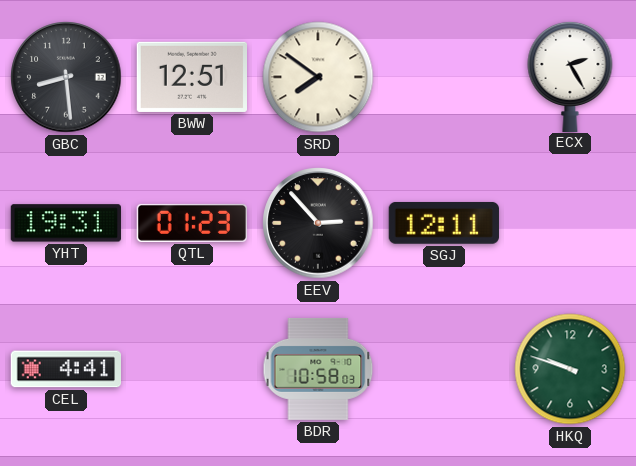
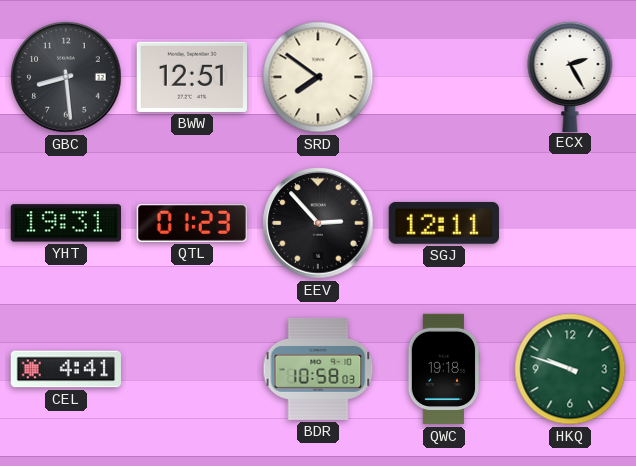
QWC: none -> 19:18 (444, 369)
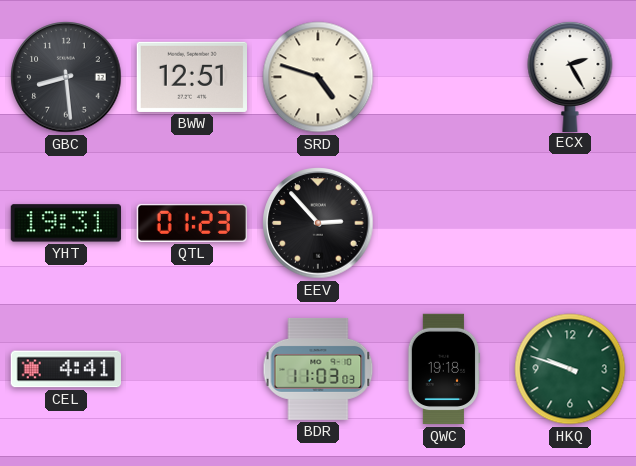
SRD: 7:51 -> 4:48 (318, 77)
SGJ: 12:11 -> none (444, 223)
BDR: 10:58 -> 11:03 (318, 369)
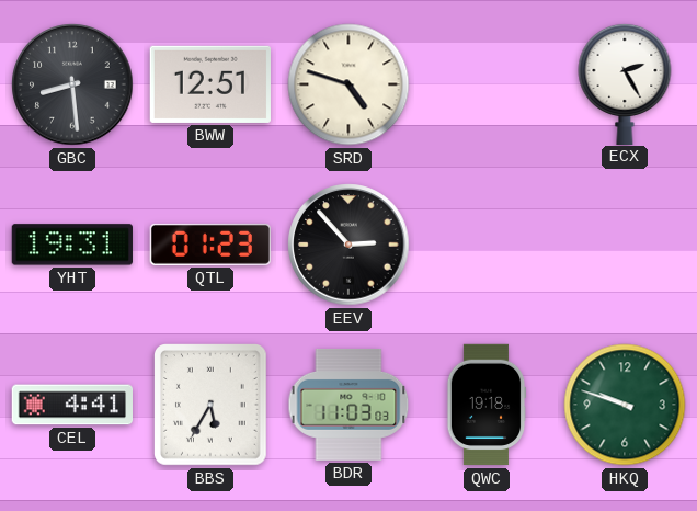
BBS: none -> 5:35 (212, 406)
